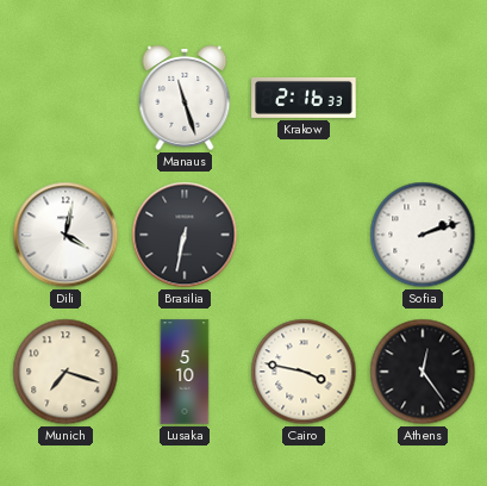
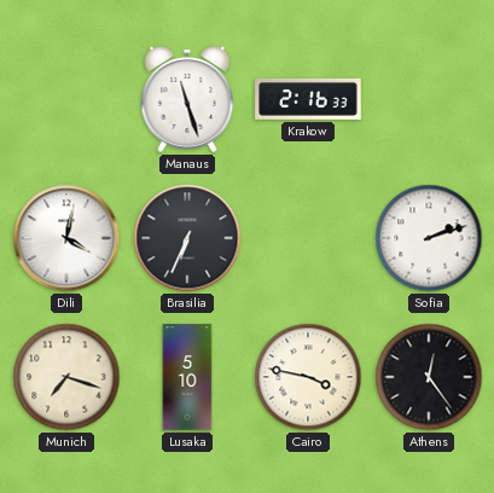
Brasilia: 6:32 -> 6:34 (187, 238)
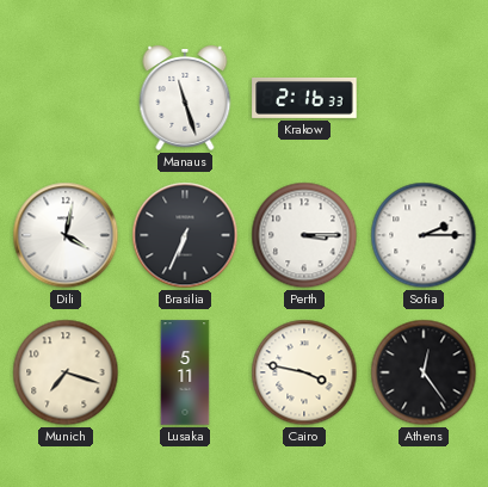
Perth: none -> 3:15 (304, 235)
Sofia: 2:12 -> 2:15 (424, 235)
Lusaka: 5:10 -> 5:11 (185, 372)
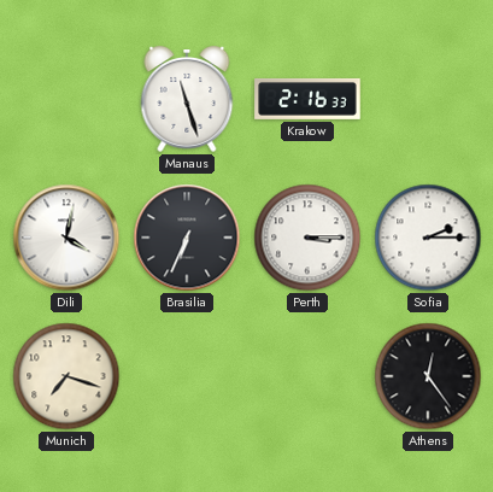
Lusaka: 5:11 -> none (185, 372)
Cairo: 3:47 -> none (304, 372)
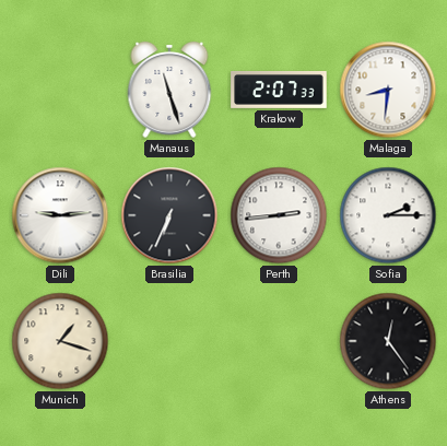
Krakow: 2:16 -> 2:07 (279, 90)
Malaga: none -> 8:31 (388, 90)
Dili: 4:02 -> 9:14 (60, 215)
Perth: 3:15 -> 2:44 (279, 215)
Munich: 7:18 -> 1:18 (60, 341)
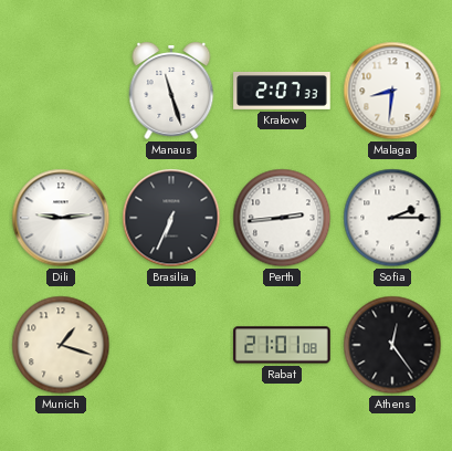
Rabat: none -> 21:01 (282, 345)
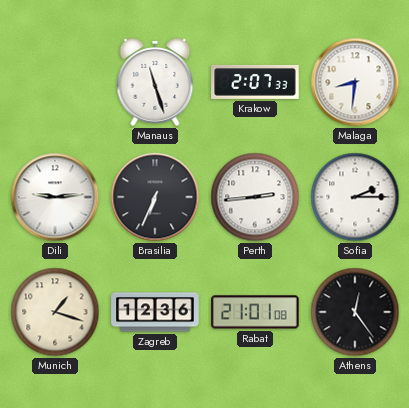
Zagreb: none -> 12:36 (155, 312)
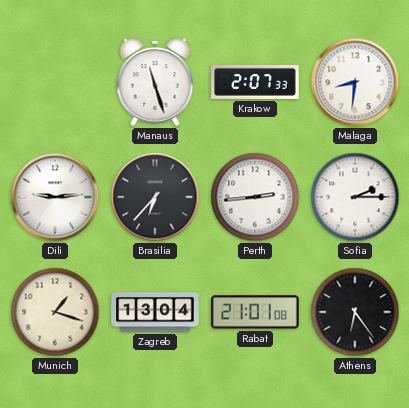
Brasilia: 6:34 -> 6:37 (155, 197)
Zagreb: 12:36 -> 13:04 (155, 312)
Athens: 12:24 -> 6:24 (355, 312)
